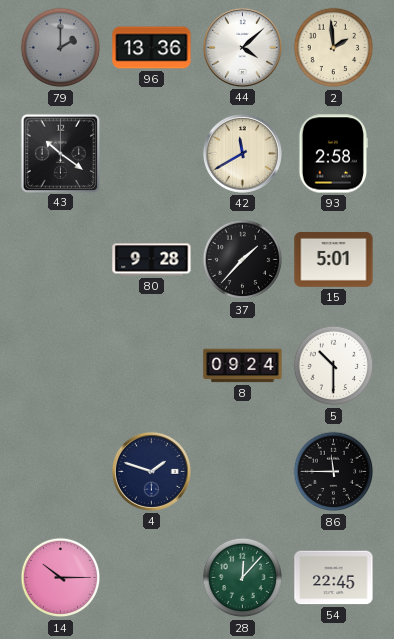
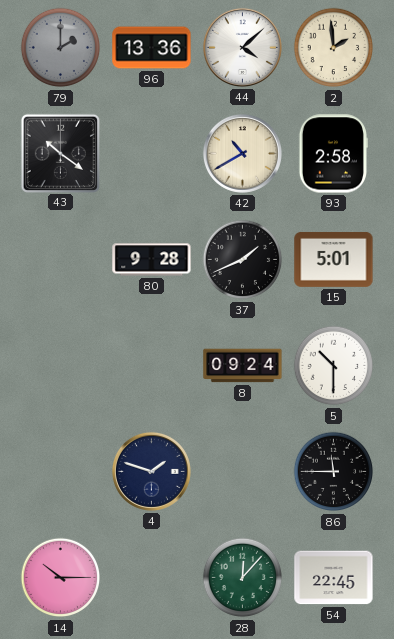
42: 11:40 -> 10:40 (242, 153)
37: 1:37 -> 1:41 (243, 260)
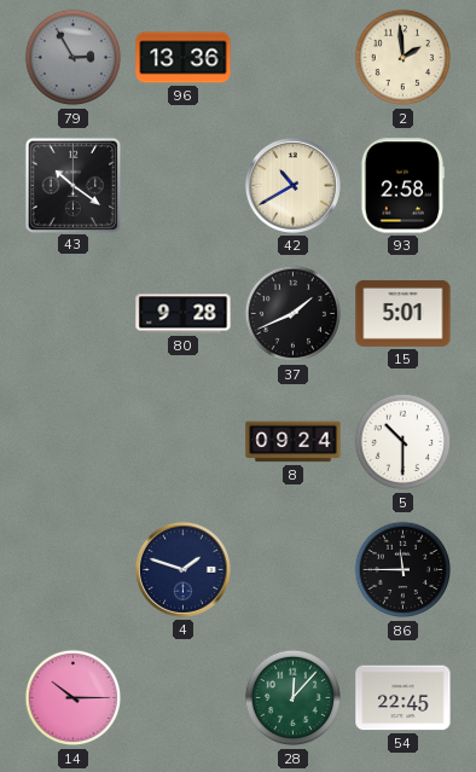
79: 2:00 -> 2:55 (74, 58)
44: 4:08 -> none (242, 47)
